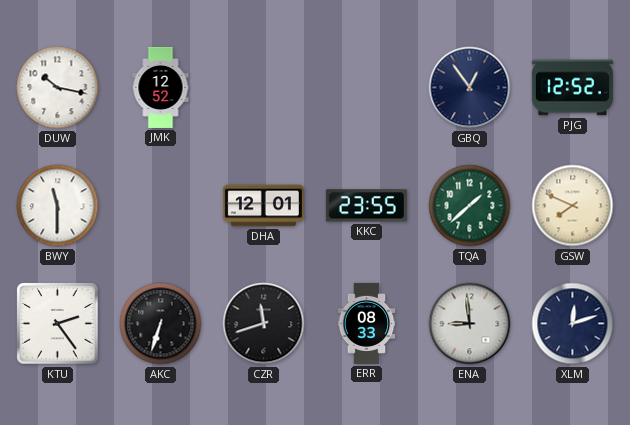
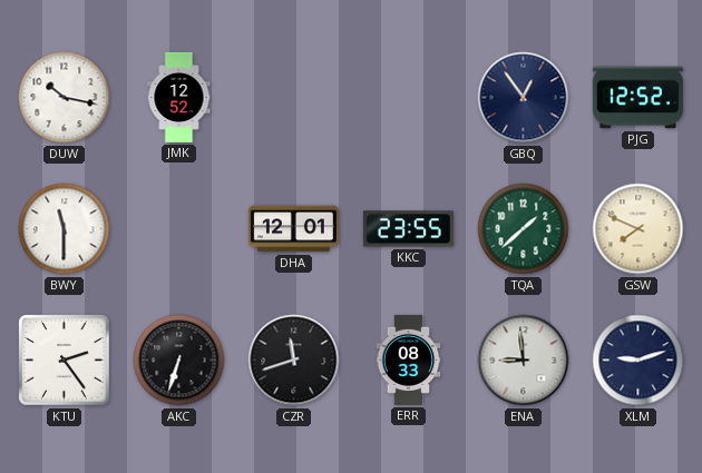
XLM: 12:12 -> 9:12 (638, 361)
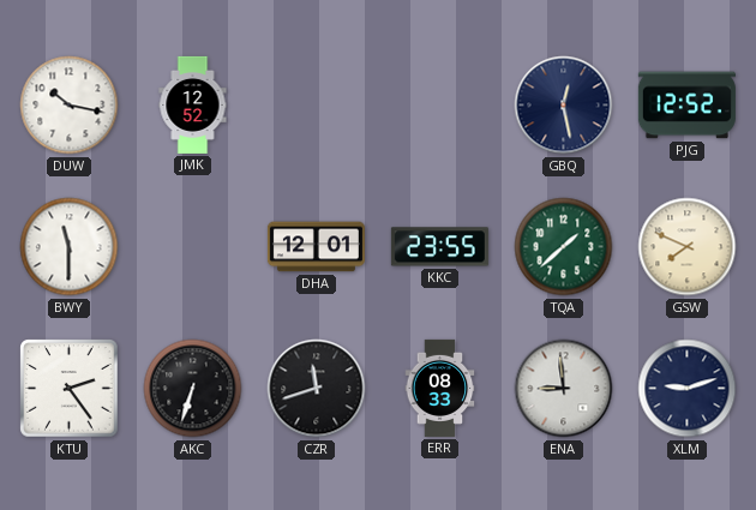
GBQ: 12:54 -> 12:28 (564, 106)
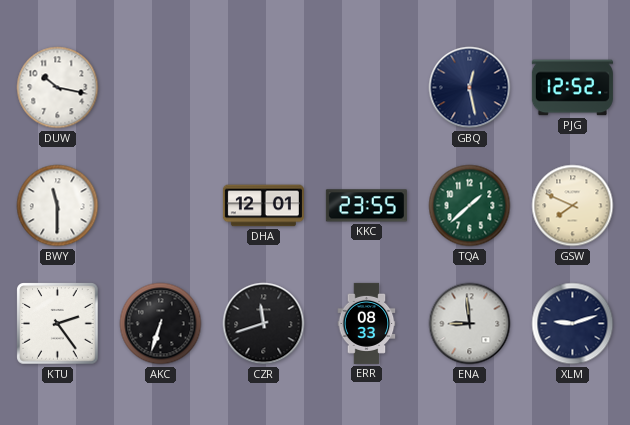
JMK: 12:52 -> none (193, 104)
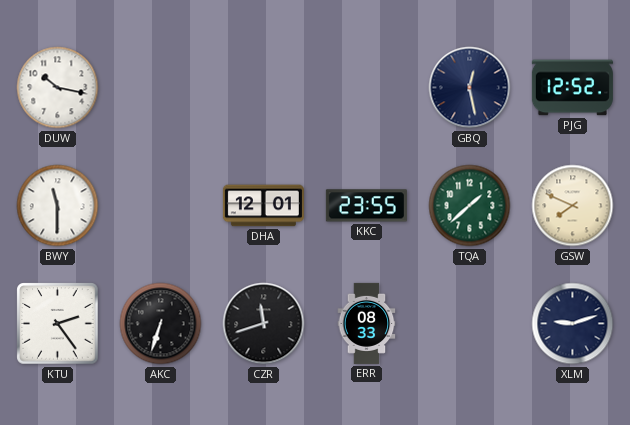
ENA: 8:59 -> none (470, 324)
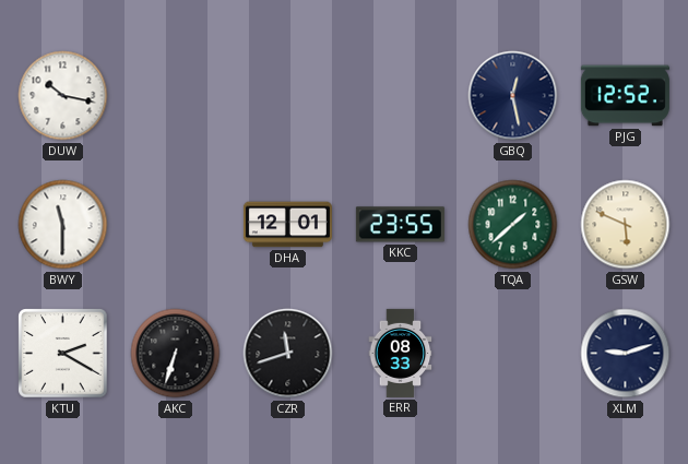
GSW: 7:49 -> 5:49 (626, 225)
KTU: 2:24 -> 2:20 (63, 354)
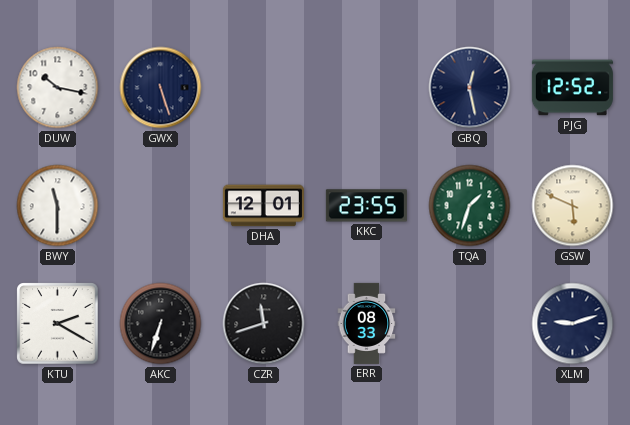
GWX: none -> 5:27 (161, 88)
TQA: 1:38 -> 1:33 (470, 206)
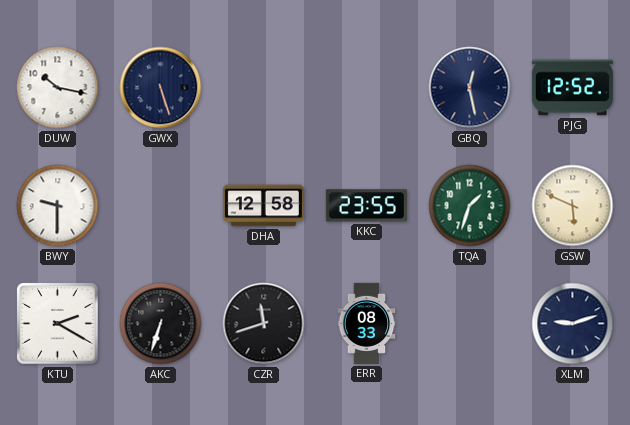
BWY: 11:30 -> 9:30 (58, 206)
DHA: 12:01 -> 12:58 (263, 206)
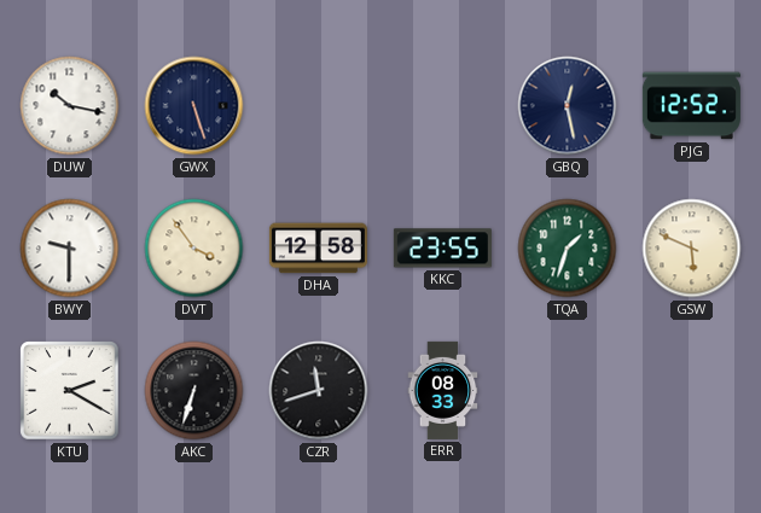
DVT: none -> 3:54 (194, 249)
XLM: 9:12 -> none (573, 324)
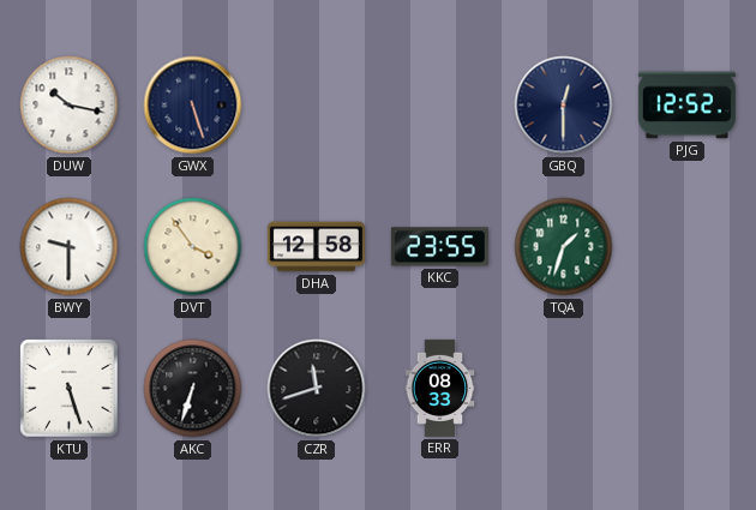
GBQ: 12:28 -> 12:30 (564, 106)
GSW: 5:49 -> none (692, 249)
KTU: 2:20 -> 5:27 (70, 389)
